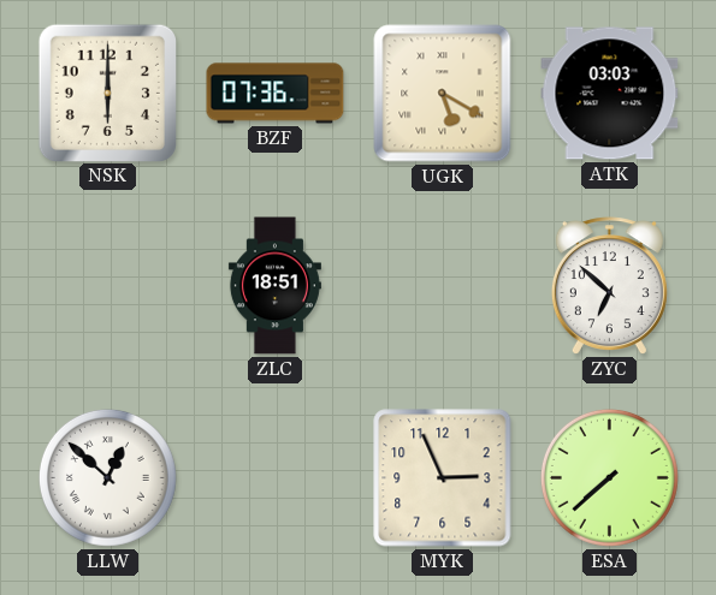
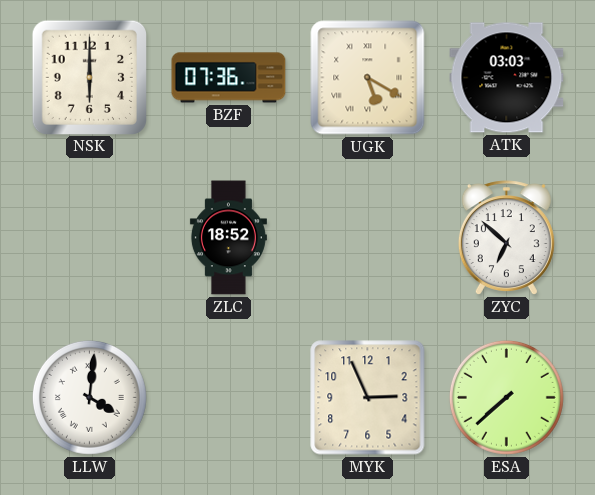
ZLC: 18:51 -> 18:52 (228, 238)
LLW: 12:52 -> 4:01 (89, 397)
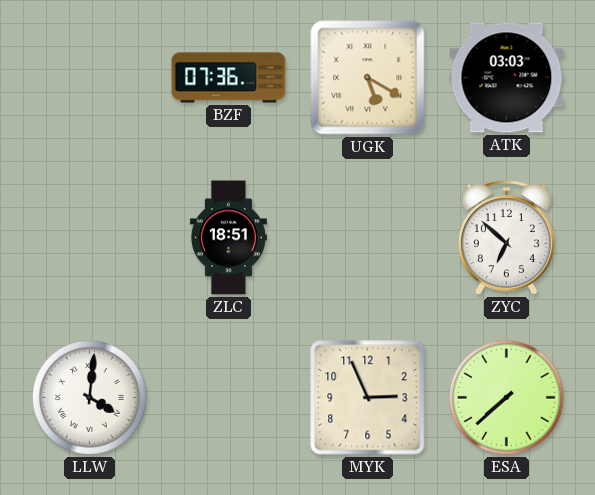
NSK: 6:00 -> none (89, 77)
ZLC: 18:52 -> 18:51 (228, 238)
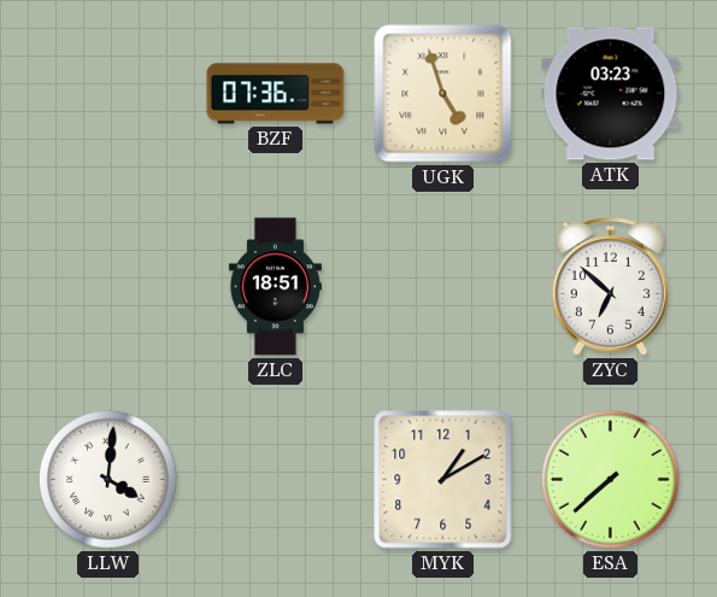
UGK: 5:20 -> 4:57 (443, 94)
ATK: 03:03 -> 03:23 (611, 94)
MYK: 2:56 -> 1:10 (443, 480)
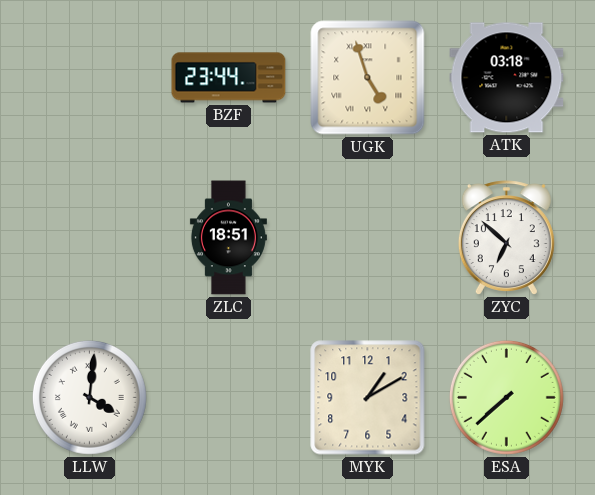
BZF: 07:36 -> 23:44 (229, 78)
ATK: 03:23 -> 03:18 (507, 78)
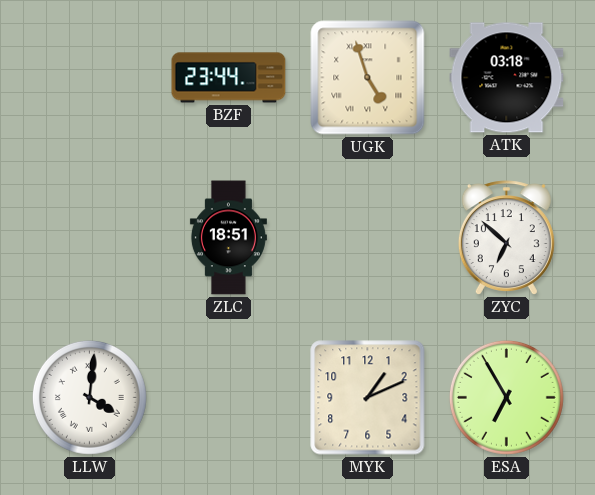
MYK: 1:10 -> 1:11 (368, 398)
ESA: 7:38 -> 6:55 (506, 397)
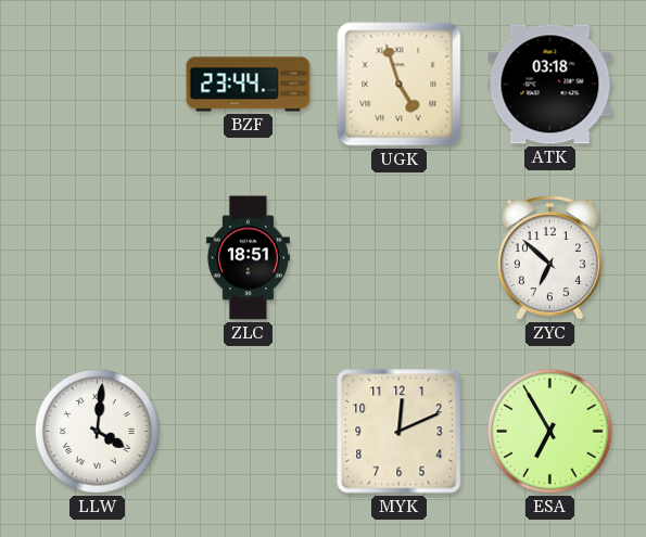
MYK: 1:11 -> 12:11 (400, 432)
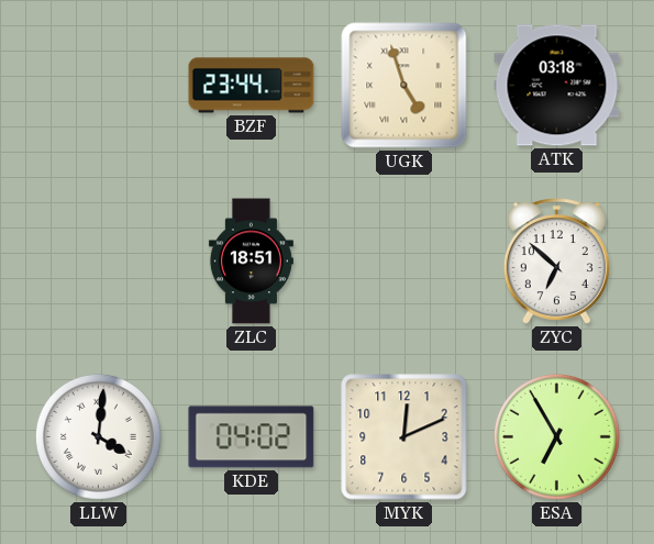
KDE: none -> 04:02 (252, 437)
